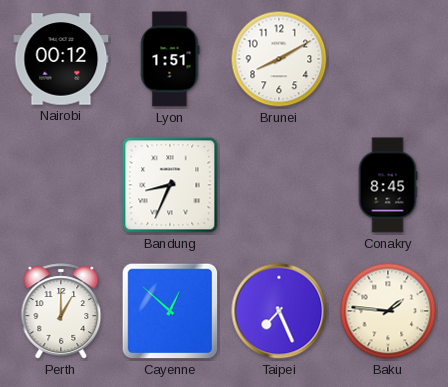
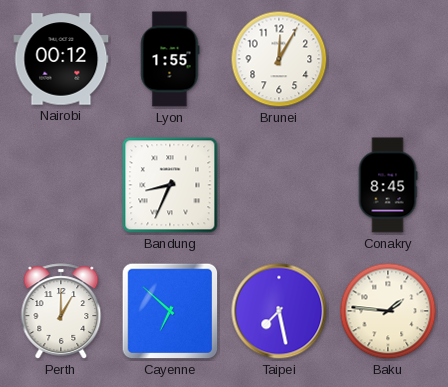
Lyon: 1:51 -> 1:55 (170, 59)
Brunei: 8:10 -> 12:05 (279, 59)
Cayenne: 12:52 -> 6:52 (170, 311)
Taipei: 7:26 -> 7:28 (279, 311)
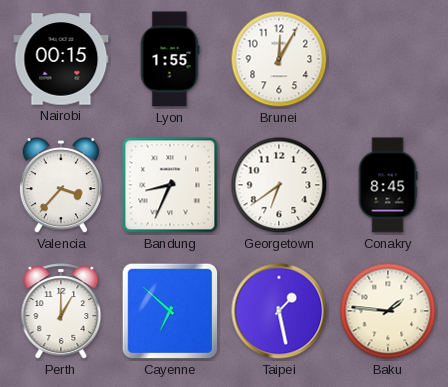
Nairobi: 00:12 -> 00:15 (61, 59)
Valencia: none -> 3:37 (61, 186)
Georgetown: none -> 6:39 (279, 185)
Taipei: 7:28 -> 1:28 (279, 311)
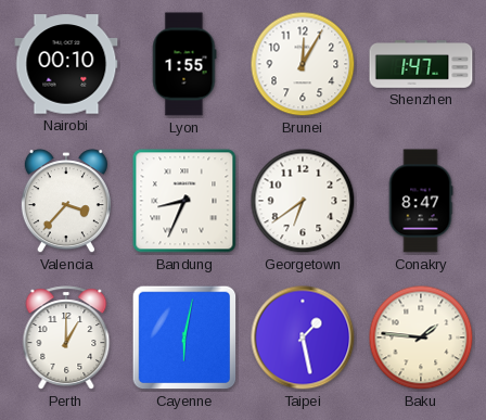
Nairobi: 00:15 -> 00:10 (66, 64)
Shenzhen: none -> 1:47 (421, 64)
Conakry: 8:45 -> 8:47 (421, 201)
Cayenne: 6:52 -> 6:02 (184, 338)
